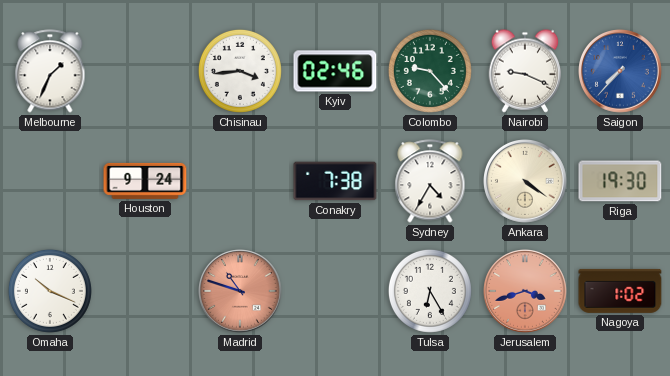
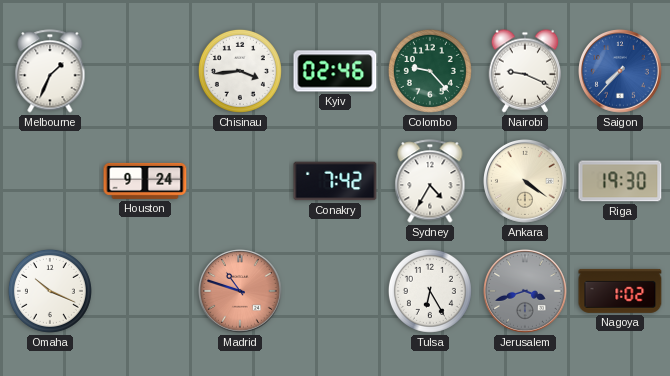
Conakry: 7:38 -> 7:42 (335, 181)
Jerusalem dial: salmon -> grey (526, 292)
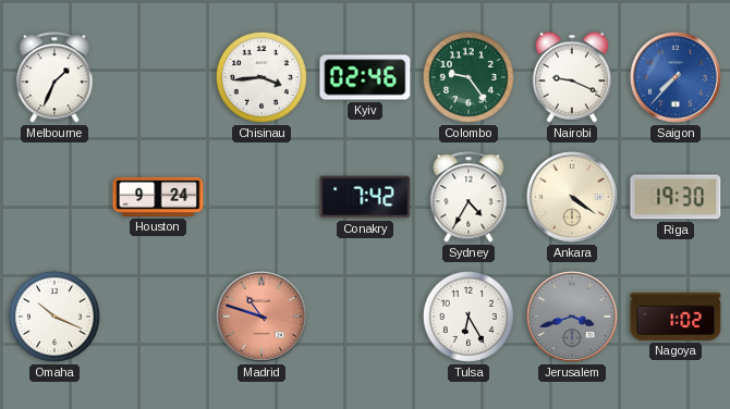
Colombo: 9:23 -> 9:24 (469, 77)
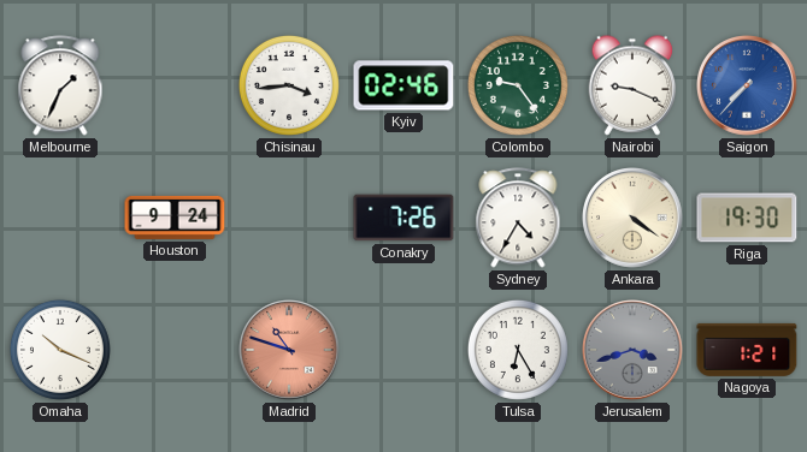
Conakry: 7:42 -> 7:26 (403, 218)
Nagoya: 1:02 -> 1:21 (747, 350)
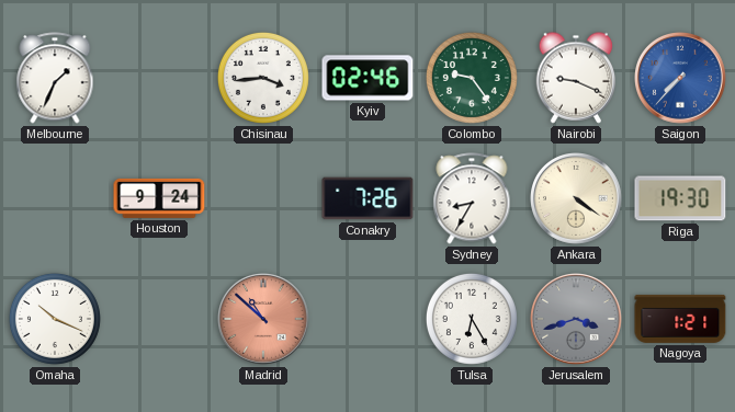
Sydney: 4:35 -> 8:35 (472, 198)
Madrid: 10:48 -> 10:52 (264, 320)
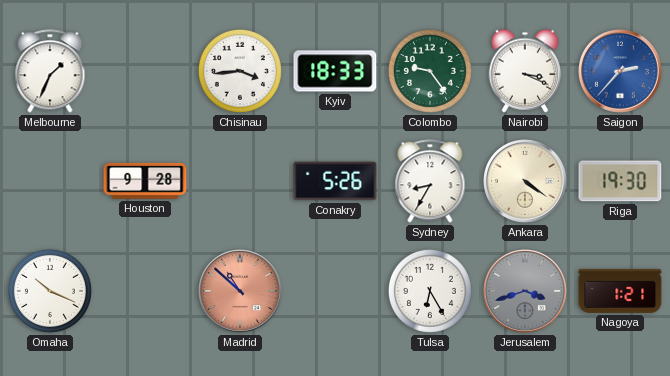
Kyiv: 02:46 -> 18:33 (335, 71)
Nairobi: 9:19 -> 3:19 (525, 71)
Saigon: 7:37 -> 2:37 (621, 72)
Houston: 9:24 -> 9:28 (145, 181)
Conakry: 7:26 -> 5:26 (335, 181)
